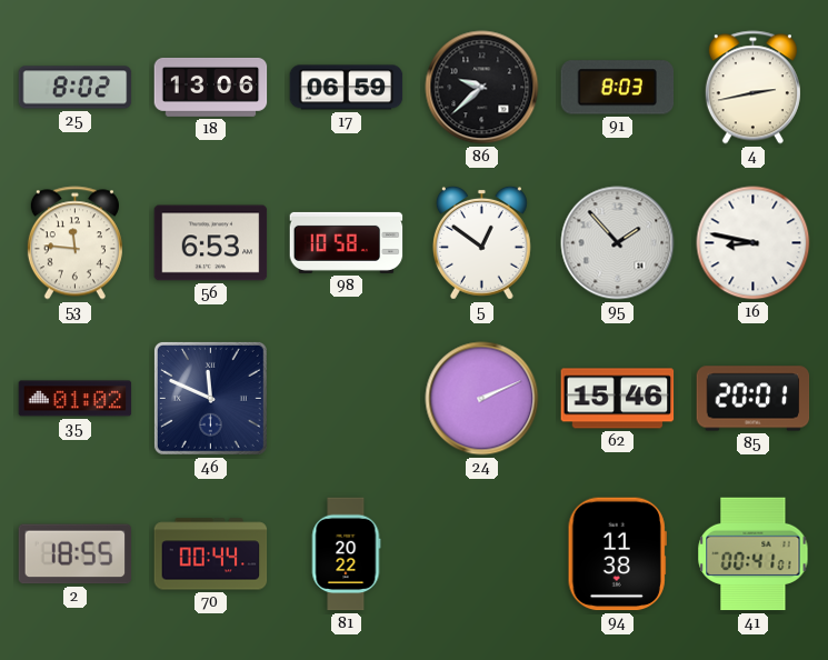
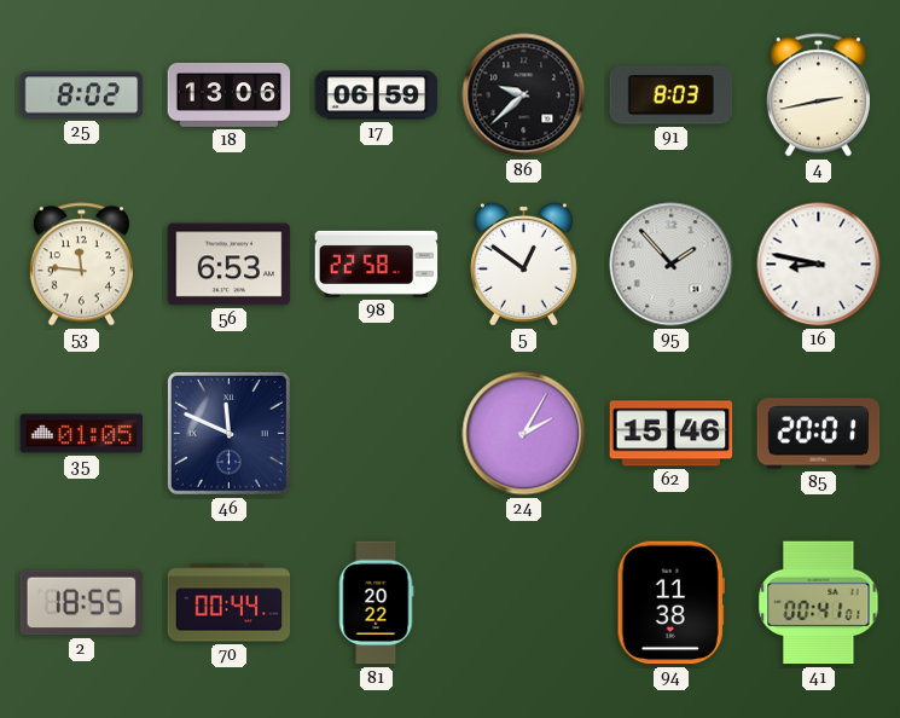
98: 10:58 -> 22:58 (377, 264)
35: 01:02 -> 01:05 (82, 434)
24: 2:11 -> 2:05 (524, 434)
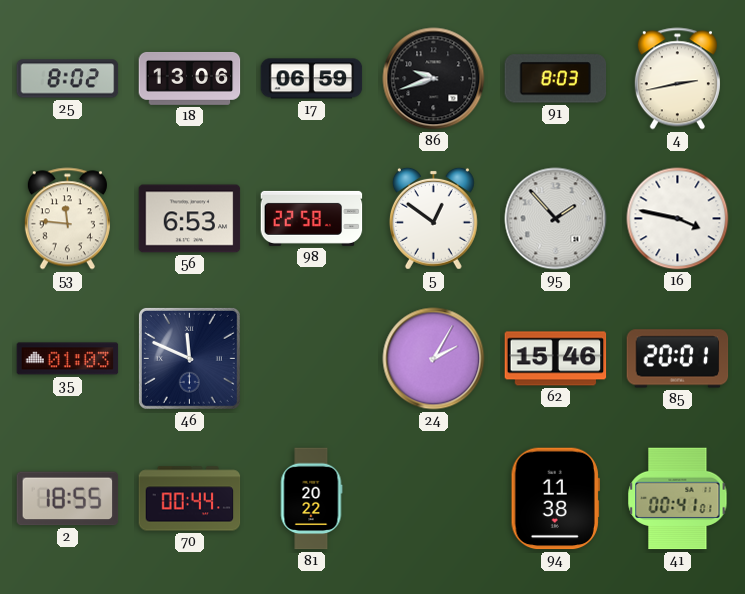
86: 9:38 -> 9:42 (434, 79)
16: 8:47 -> 3:47 (678, 219)
35: 01:05 -> 01:03 (68, 359)
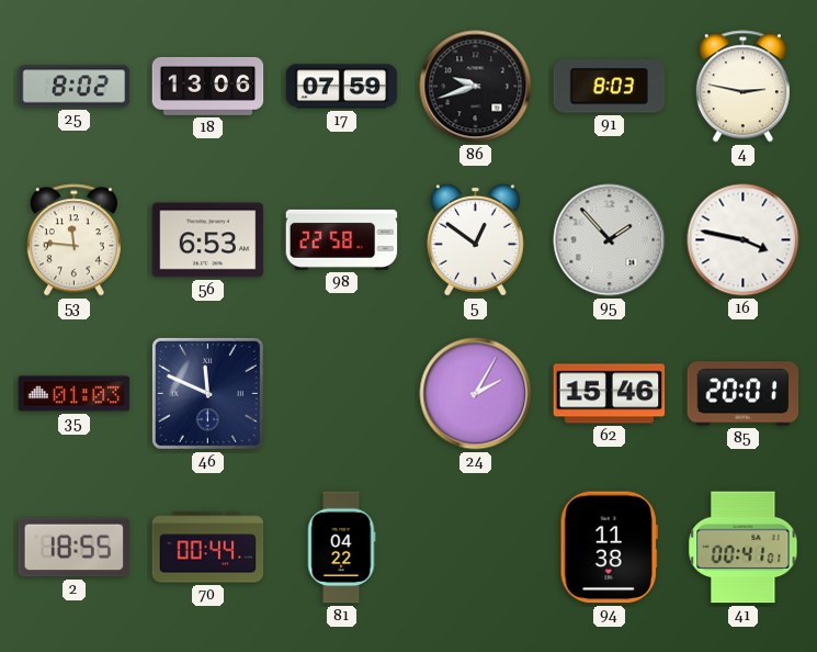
17: 06:59 -> 07:59 (342, 87)
4: 2:43 -> 2:47 (742, 87)
81: 20:22 -> 04:22 (341, 548)
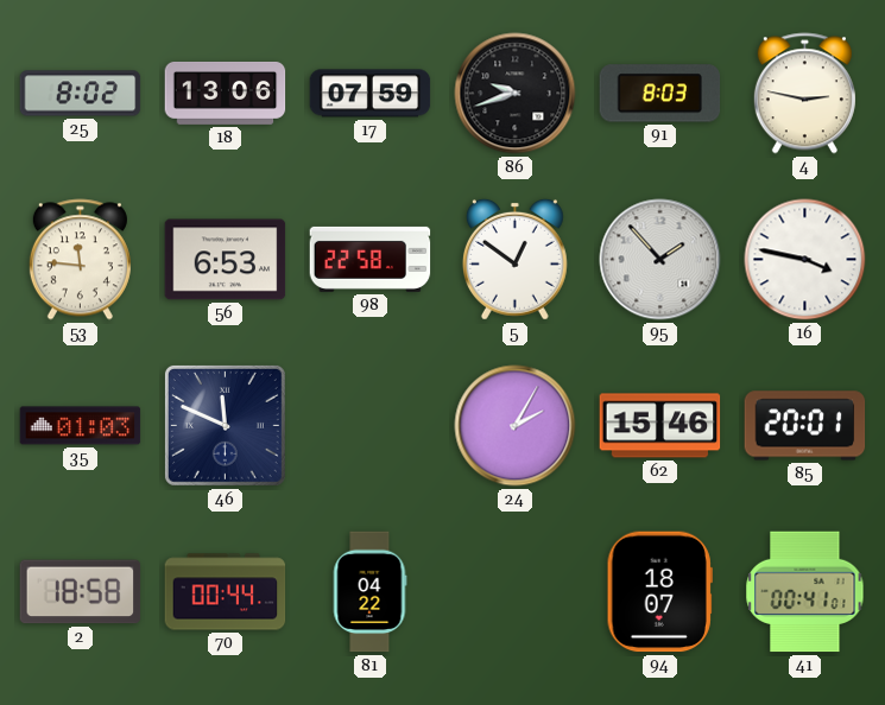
2: 18:55 -> 18:58 (81, 592)
94: 11:38 -> 18:07 (659, 592)
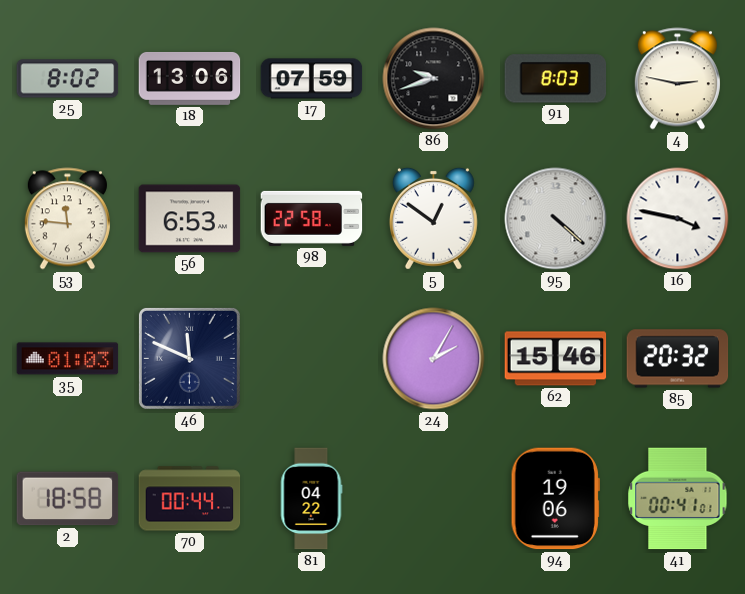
95: 1:53 -> 4:22 (556, 219)
85: 20:01 -> 20:32 (678, 359)
94: 18:07 -> 19:06 (555, 499)
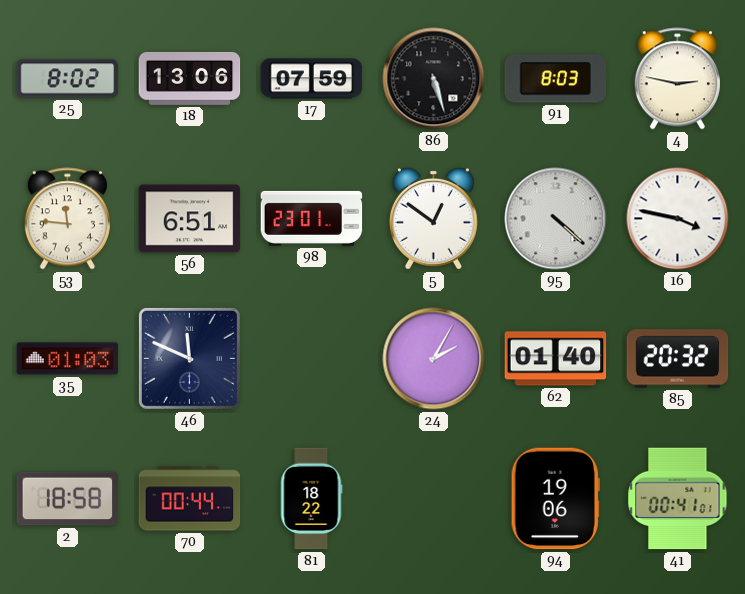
86: 9:42 -> 5:27 (434, 79)
56: 6:53 -> 6:51 (190, 219)
98: 22:58 -> 23:01 (312, 218)
62: 15:46 -> 01:40 (556, 359)
81: 04:22 -> 18:22 (311, 499)
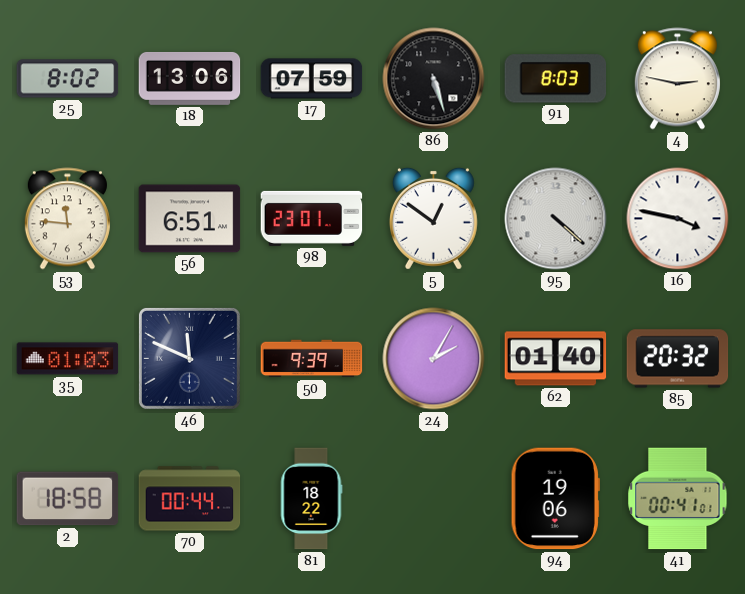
50: none -> 9:39 (312, 359)
